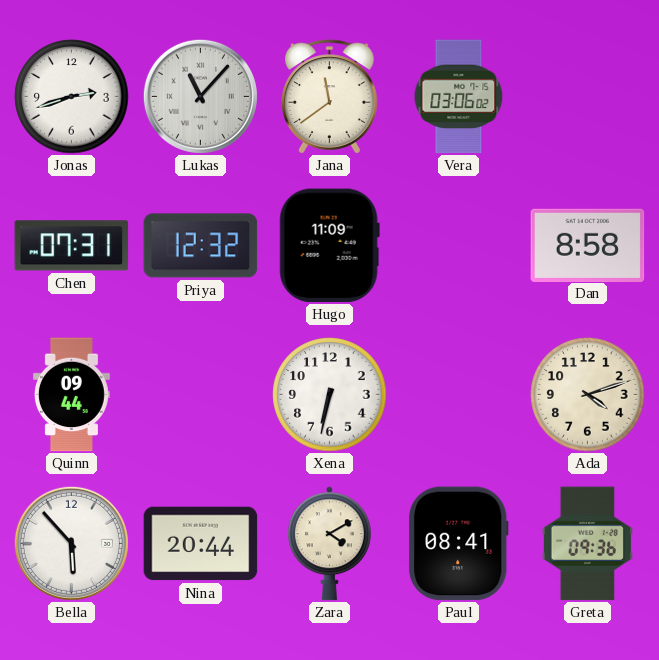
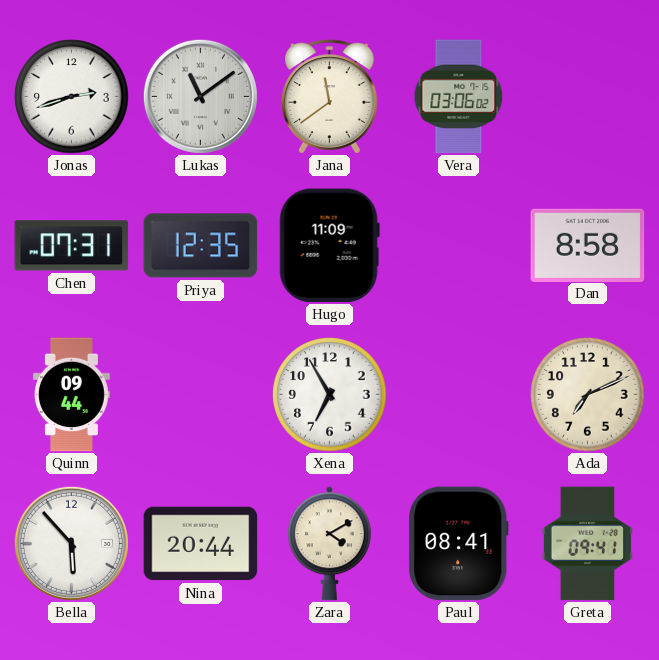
Lukas: 11:07 -> 11:09 (200, 96)
Priya: 12:32 -> 12:35 (201, 246)
Xena: 6:32 -> 6:55 (330, 395)
Ada: 4:12 -> 7:11 (588, 395)
Greta: 09:36 -> 09:41 (587, 544)
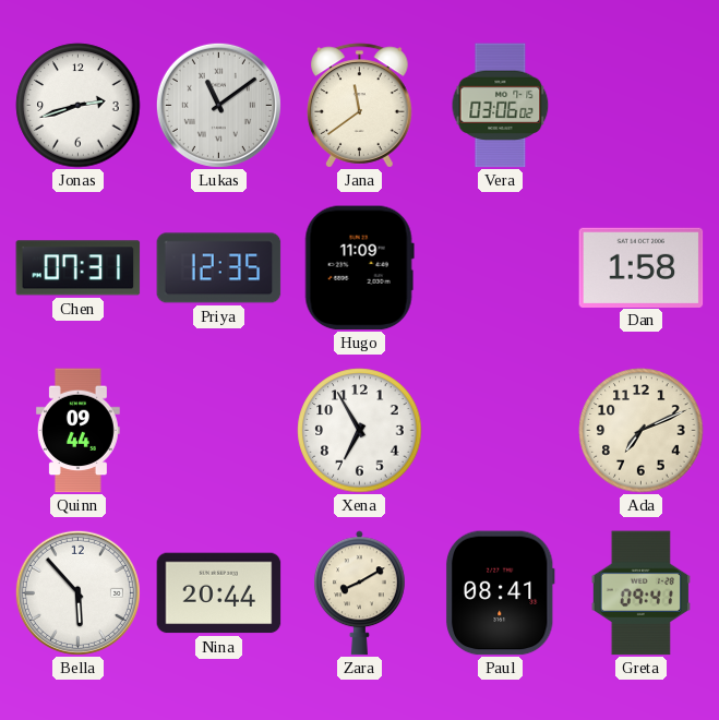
Dan: 8:58 -> 1:58 (642, 267)
Zara: 4:10 -> 8:10 (359, 593)
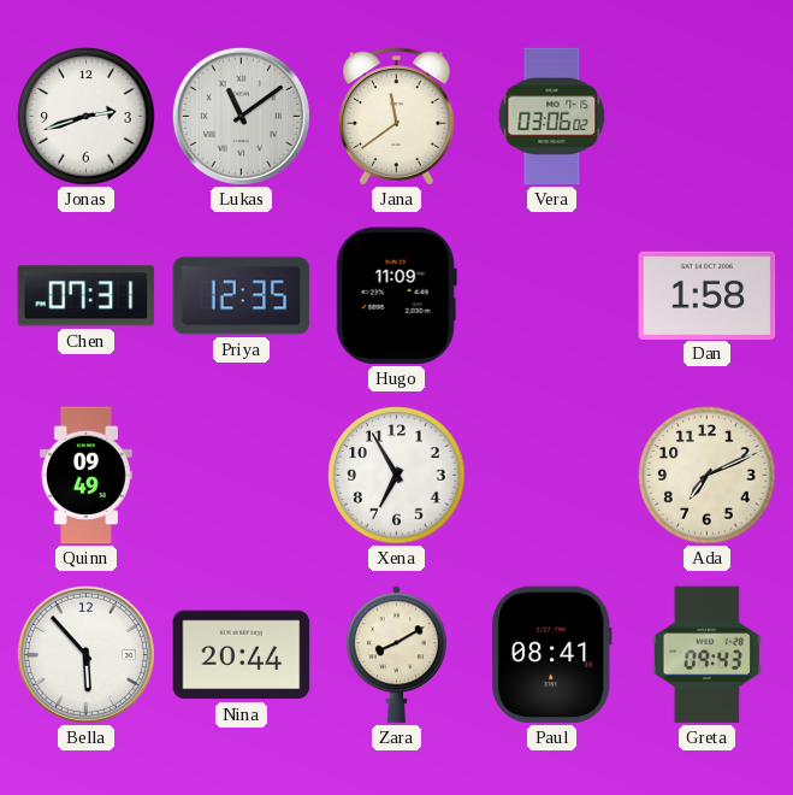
Quinn: 09:44 -> 09:49 (85, 476)
Greta: 09:41 -> 09:43 (706, 655)
